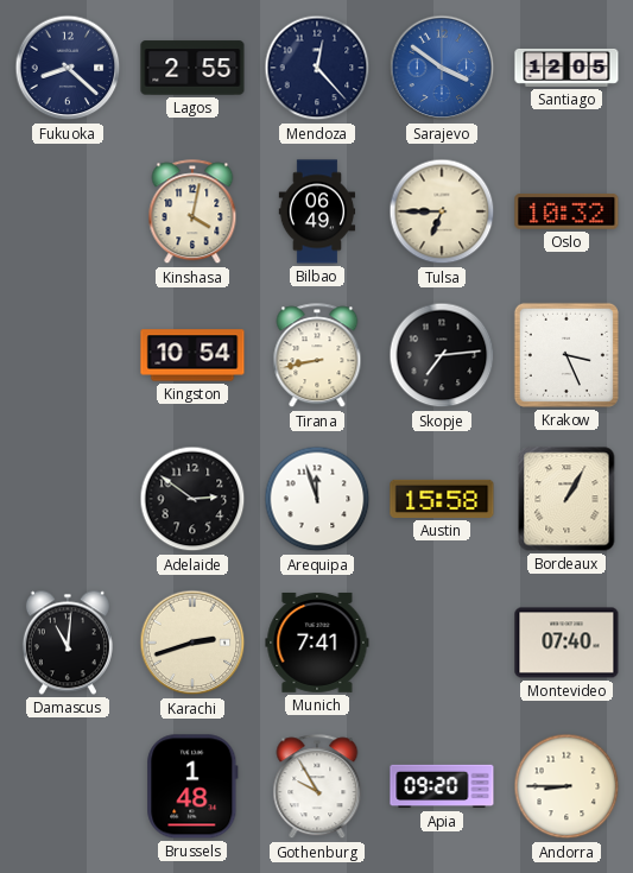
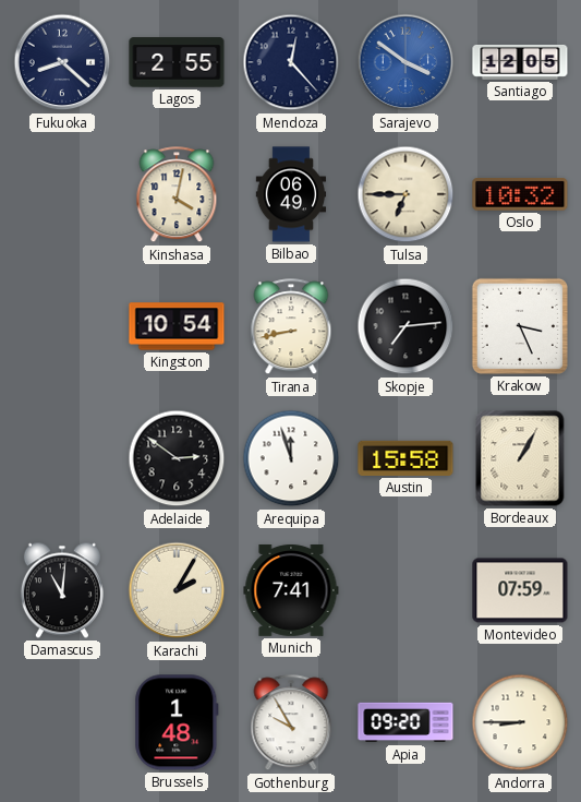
Karachi: 2:42 -> 2:05 (177, 590)
Montevideo: 07:40 -> 07:59 (520, 590)
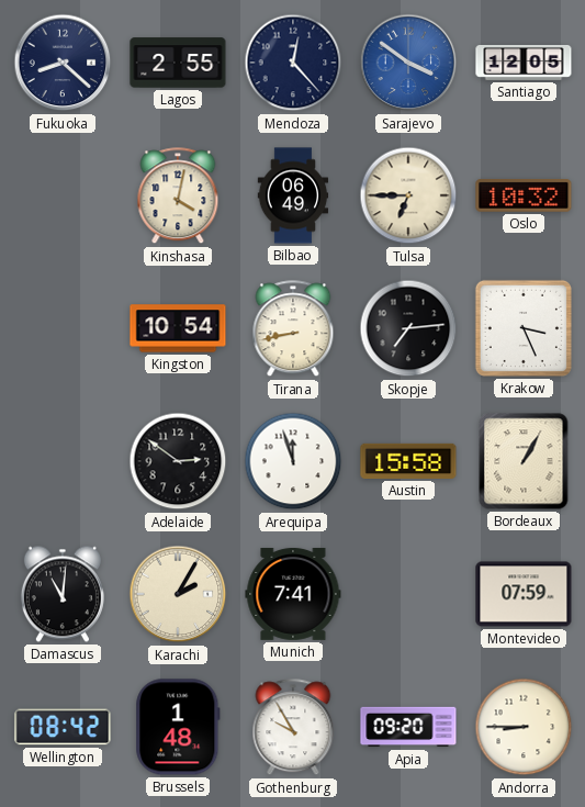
Wellington: none -> 08:42 (63, 727)
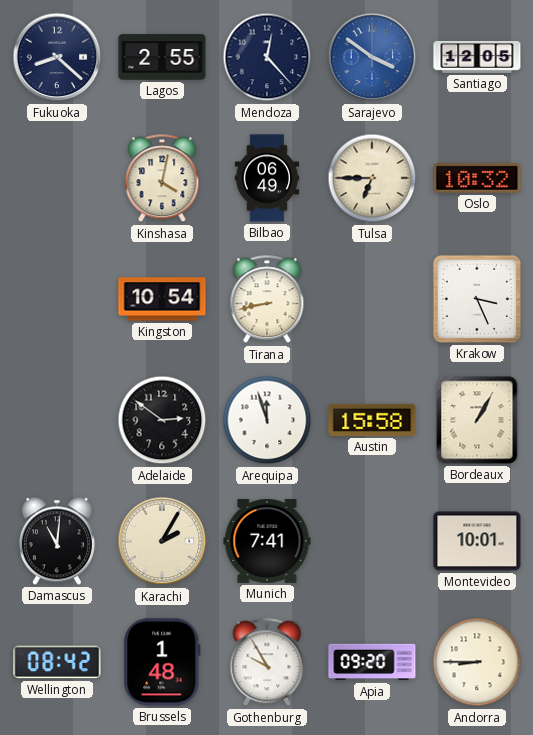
Skopje: 7:14 -> none (408, 328)
Montevideo: 07:59 -> 10:01 (477, 541)
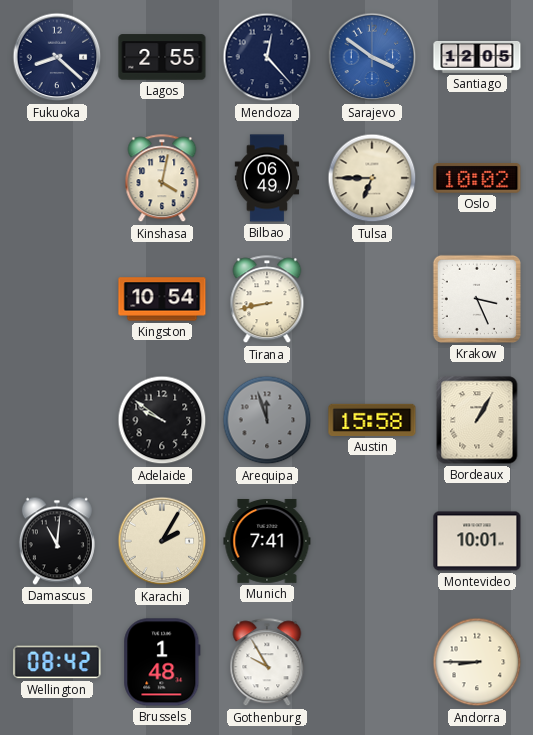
Oslo: 10:32 -> 10:02 (477, 179)
Adelaide: 2:51 -> 9:51 (162, 420)
Arequipa dial: white -> grey (267, 420)
Apia: 09:20 -> none (372, 662)
